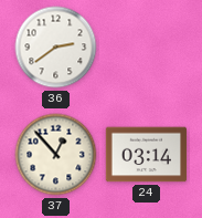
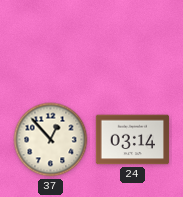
36: 2:39 -> none (56, 48)
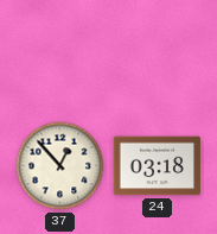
24: 03:14 -> 03:18 (158, 166)
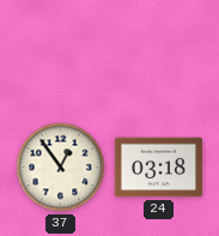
37: 12:53 -> 12:54 (61, 168)
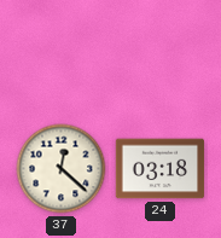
37: 12:54 -> 12:22 (62, 169)
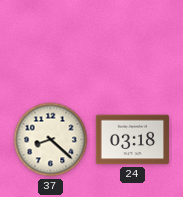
37: 12:22 -> 8:22 (51, 140)
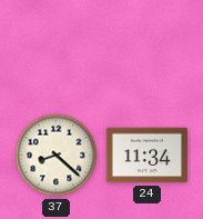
24: 03:18 -> 11:34 (148, 156)
